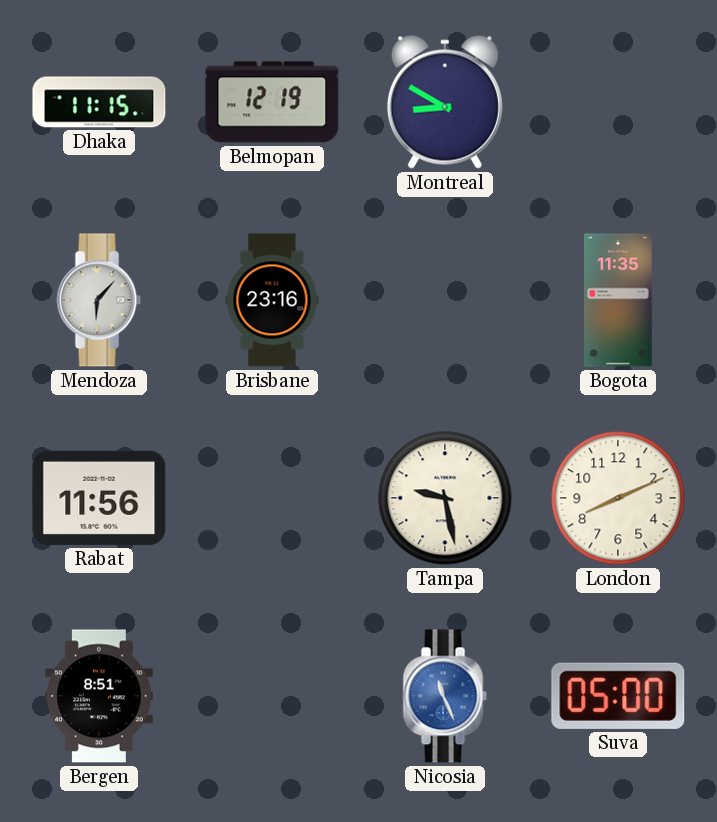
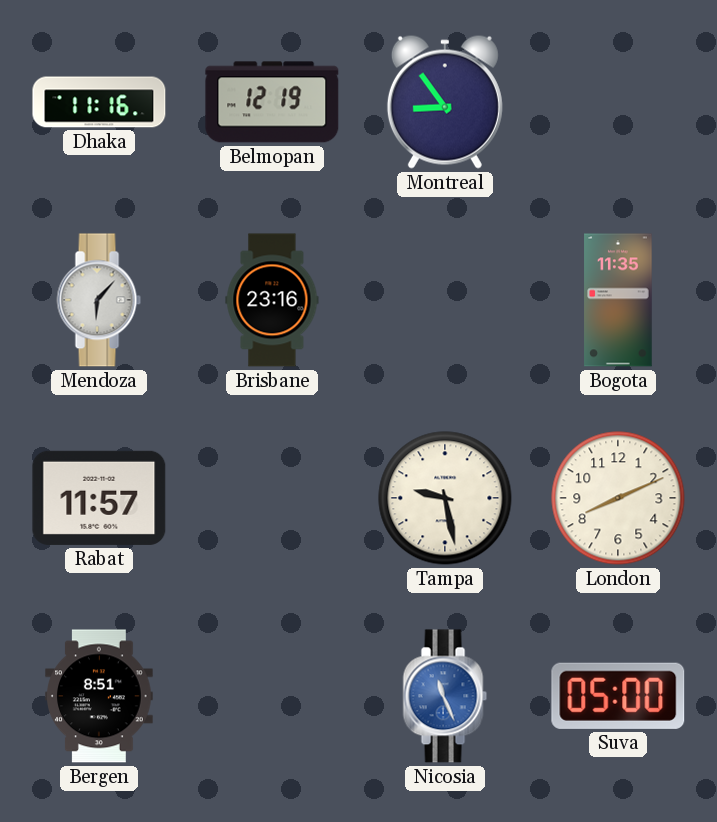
Dhaka: 11:15 -> 11:16 (99, 102)
Montreal: 8:50 -> 8:54 (445, 102)
Rabat: 11:56 -> 11:57 (99, 498)
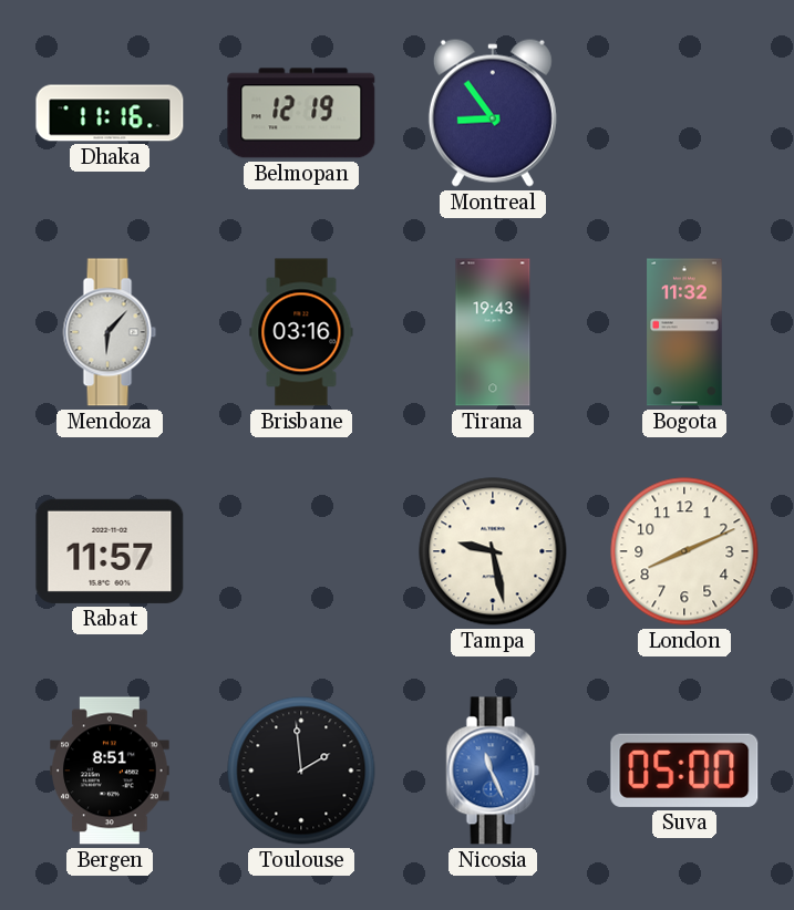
Brisbane: 23:16 -> 03:16 (301, 332)
Tirana: none -> 19:43 (493, 332)
Bogota: 11:35 -> 11:32 (684, 332)
Toulouse: none -> 1:59 (301, 771)
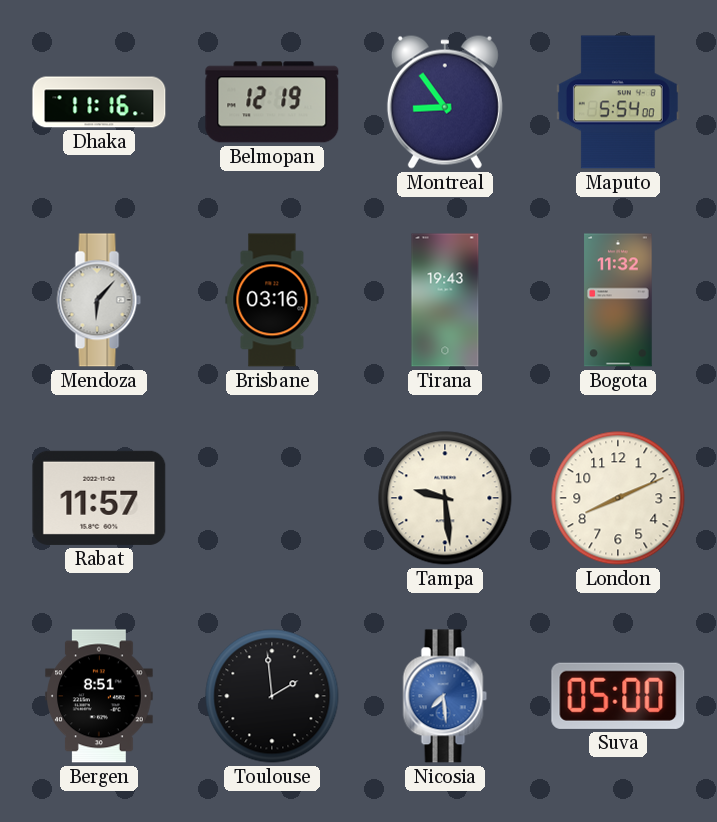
Maputo: none -> 5:54 (618, 102)
Tampa: 9:28 -> 9:29 (445, 498)
Nicosia: 11:26 -> 7:29 (445, 696)
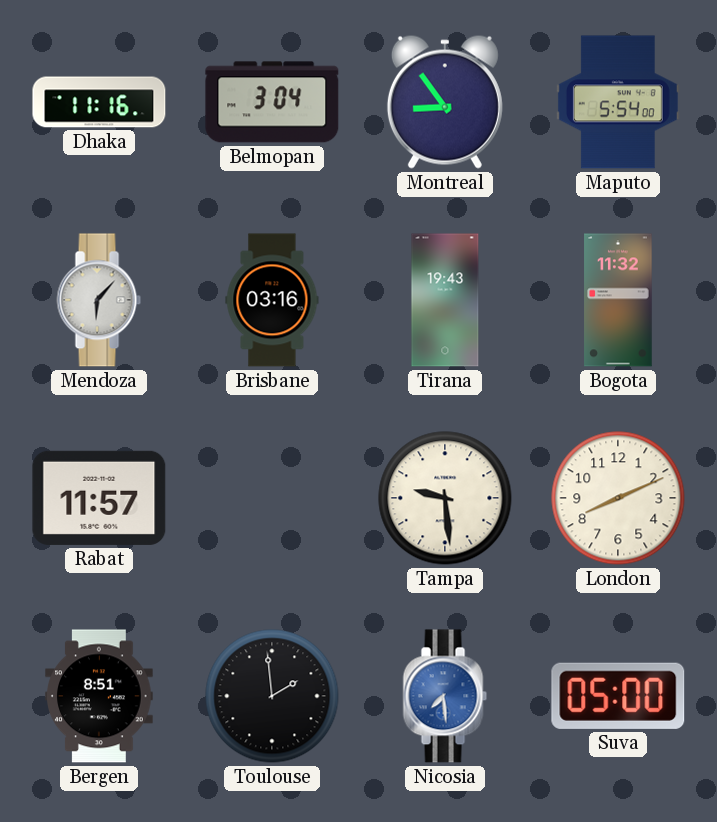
Belmopan: 12:19 -> 3:04 (272, 102)
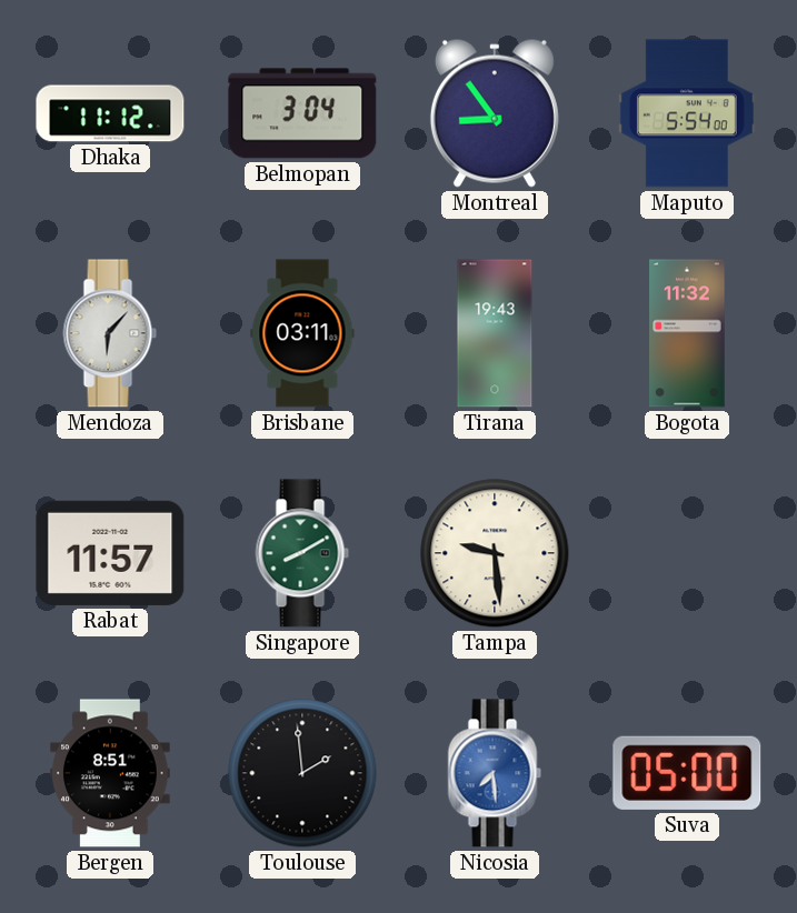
Dhaka: 11:16 -> 11:12 (110, 113)
Brisbane: 03:16 -> 03:11 (302, 333)
Singapore: none -> 8:10 (302, 553)
London: 8:11 -> none (618, 498)
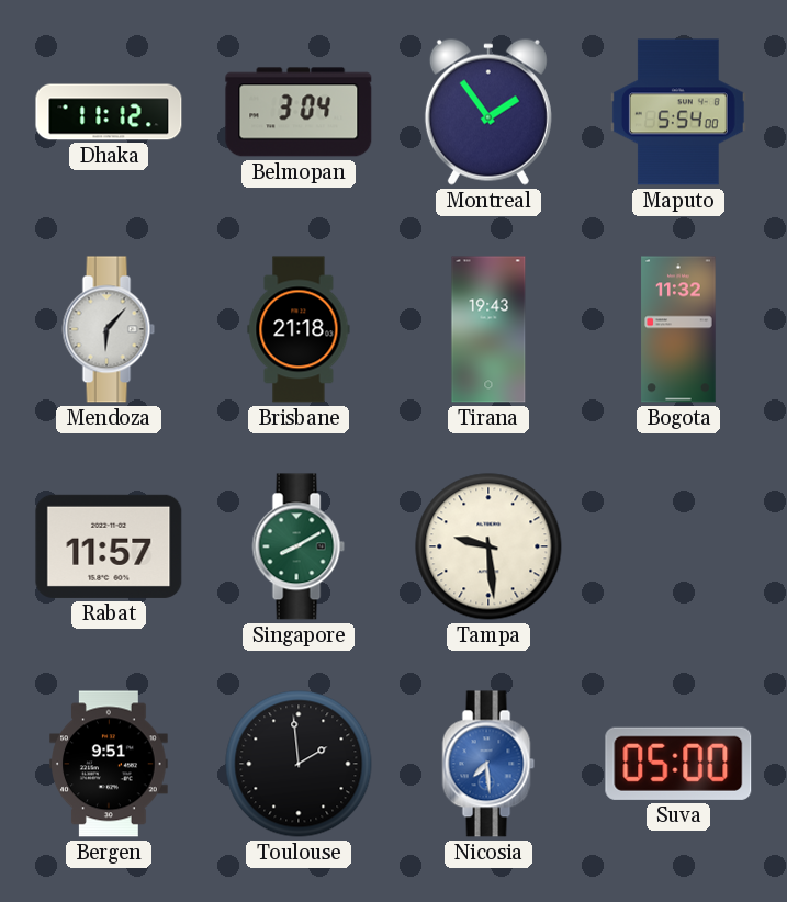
Montreal: 8:54 -> 1:54 (488, 112)
Brisbane: 03:11 -> 21:18 (299, 329)
Bergen: 8:51 -> 9:51 (109, 764)
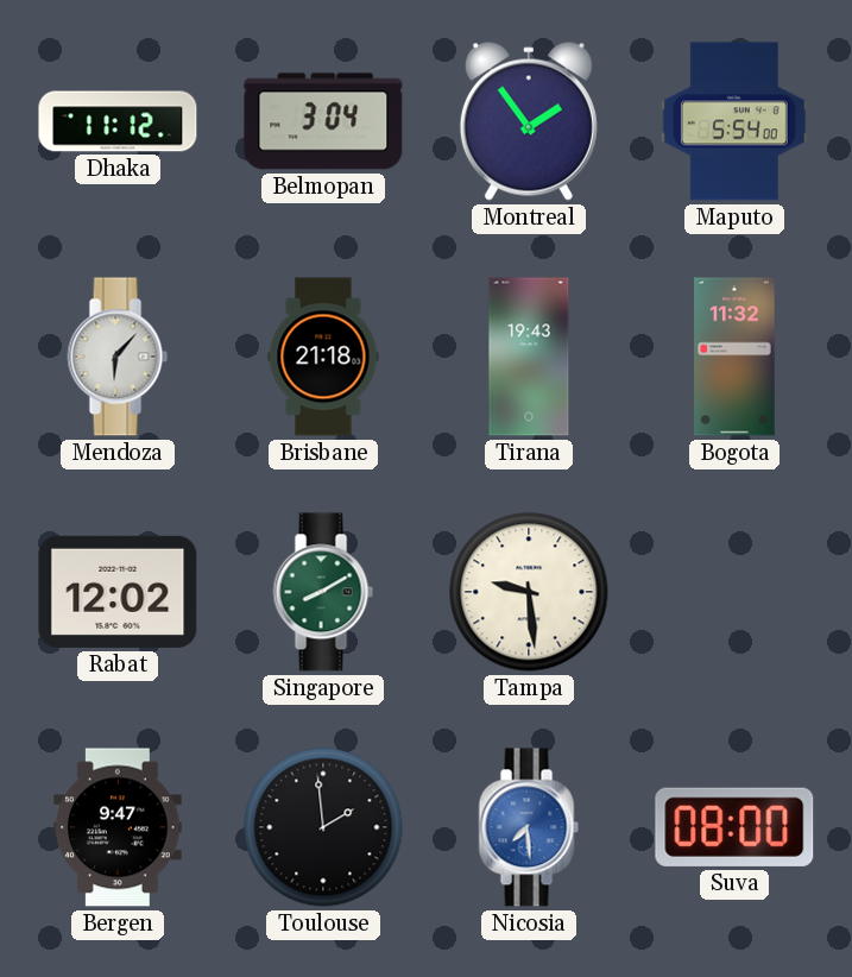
Rabat: 11:57 -> 12:02 (118, 592)
Bergen: 9:51 -> 9:47 (118, 827)
Suva: 05:00 -> 08:00 (734, 827)
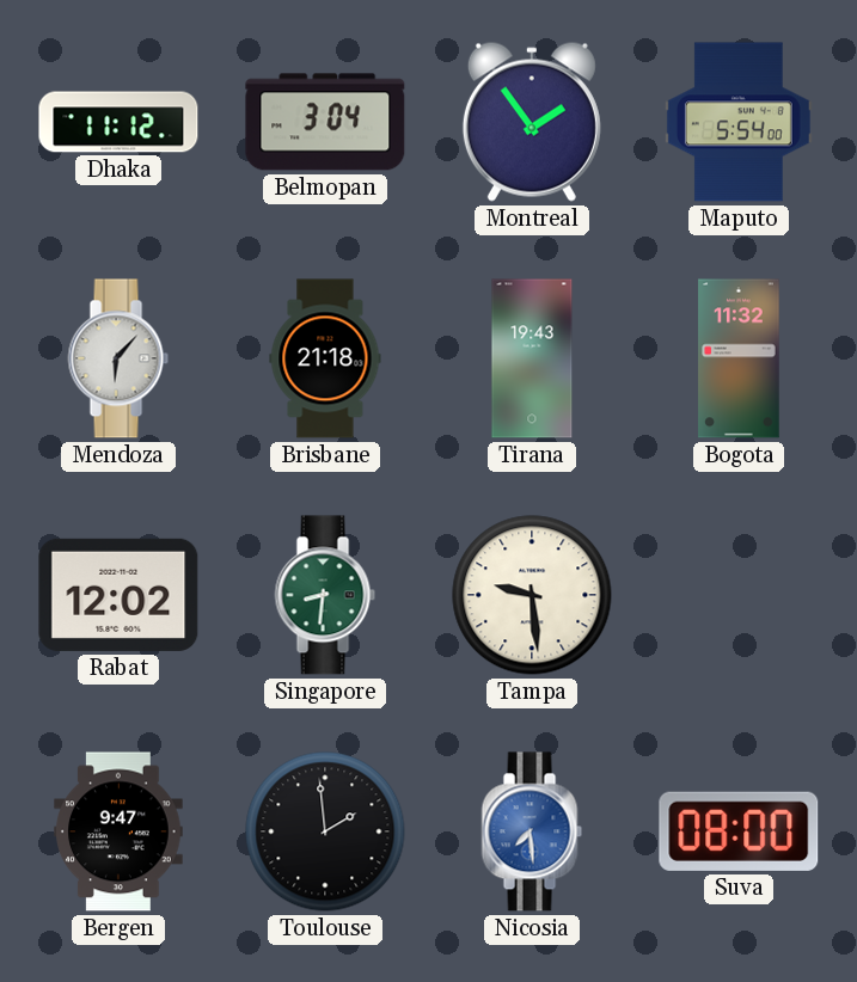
Singapore: 8:10 -> 8:31 (325, 595)
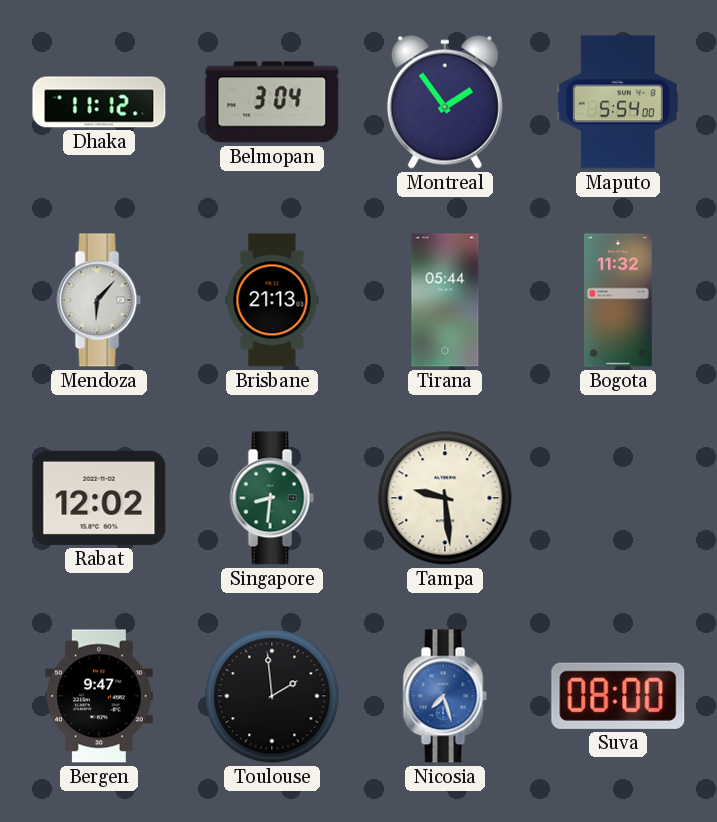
Brisbane: 21:18 -> 21:13 (272, 300)
Tirana: 19:43 -> 05:44 (445, 300)
Nicosia: 7:29 -> 7:27 (445, 696)
